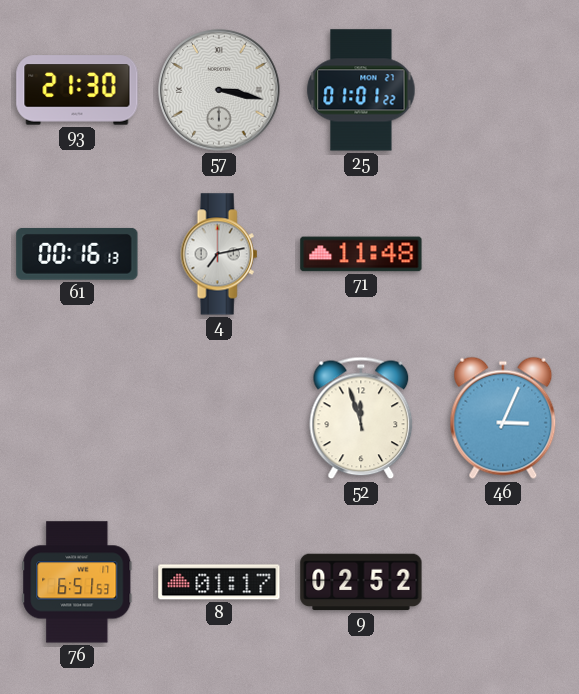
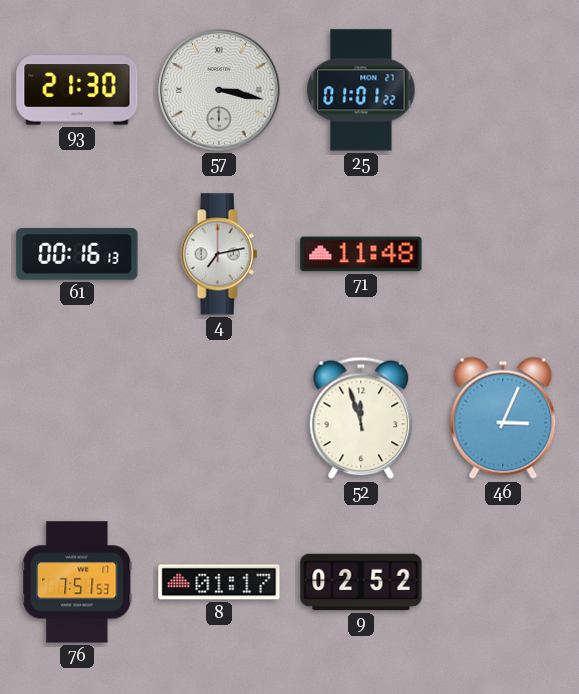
76: 6:51 -> 7:51 (77, 582)
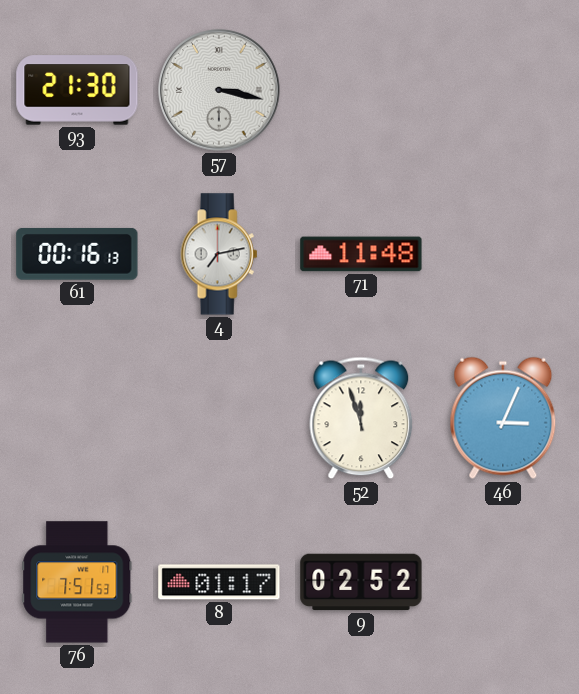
25: 01:01 -> none (361, 90)
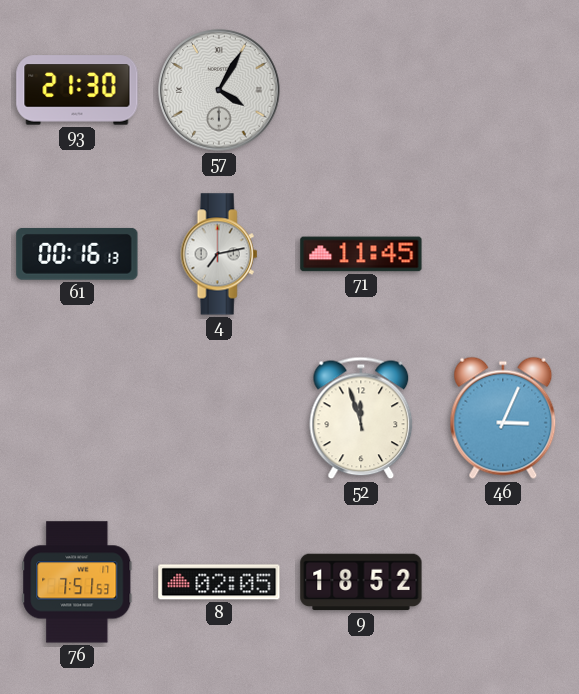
57: 3:17 -> 4:05 (219, 90)
71: 11:48 -> 11:45 (361, 254)
8: 01:17 -> 02:05 (219, 582)
9: 02:52 -> 18:52 (361, 582)
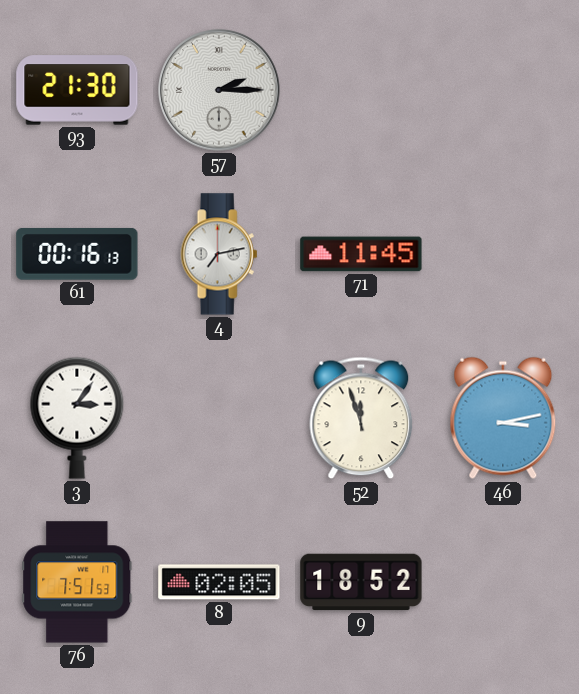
57: 4:05 -> 2:15 (219, 90)
3: none -> 3:06 (77, 418)
46: 3:04 -> 3:13 (503, 418)
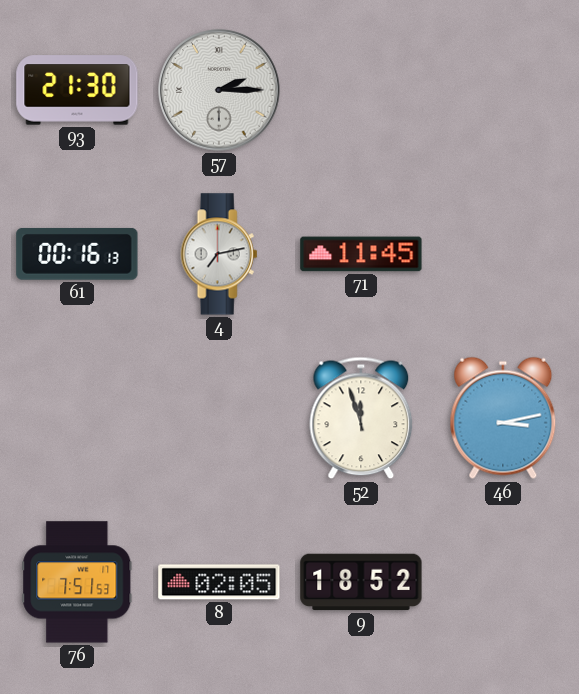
3: 3:06 -> none (77, 418)
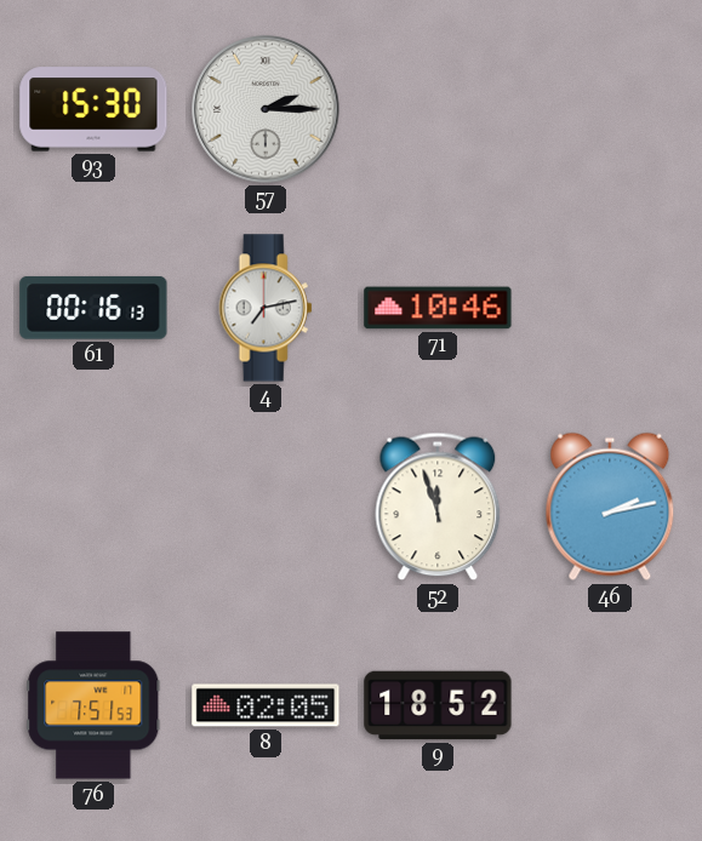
93: 21:30 -> 15:30 (93, 109)
71: 11:45 -> 10:46 (438, 308)
46: 3:13 -> 2:13 (610, 507)
